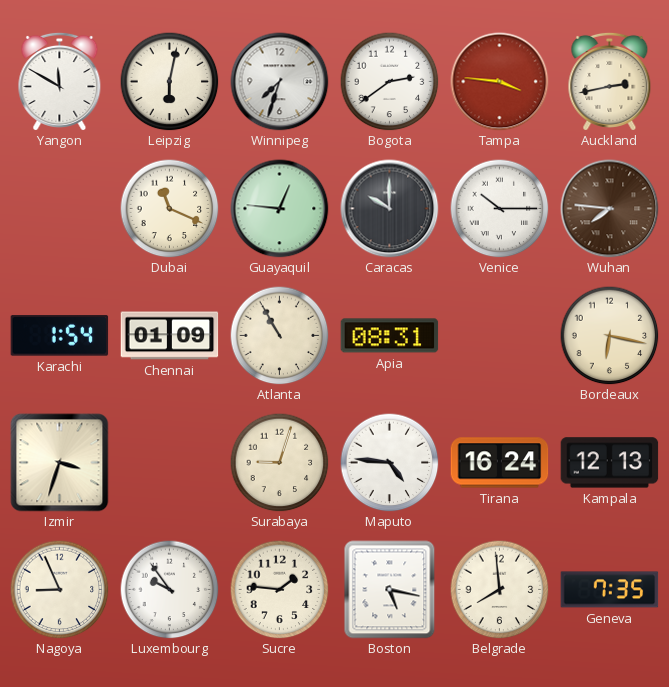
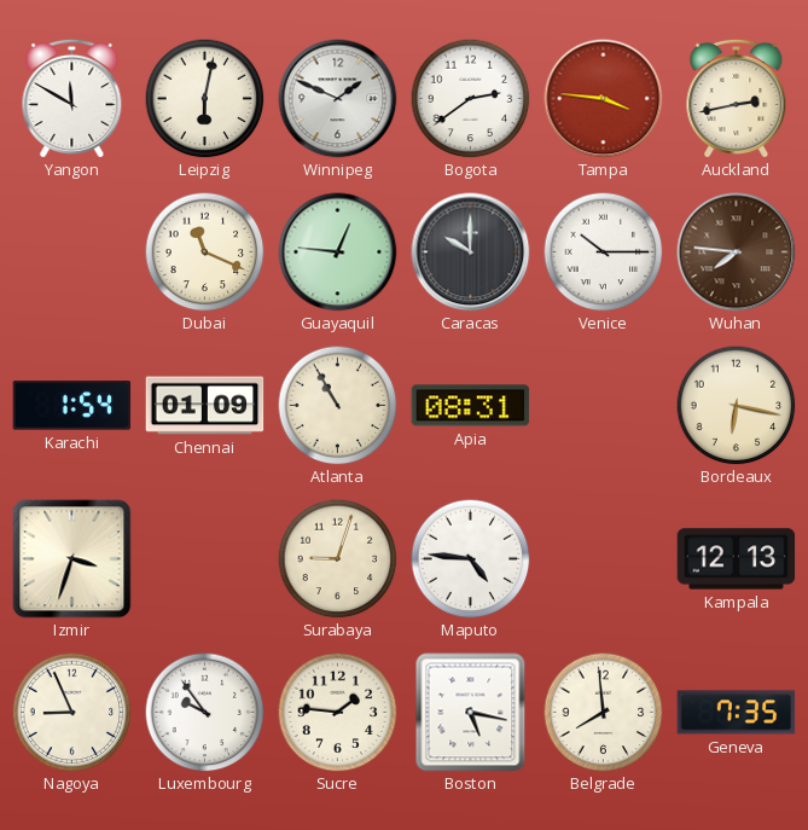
Winnipeg: 7:33 -> 1:49 (338, 99)
Tirana: 16:24 -> none (500, 463)
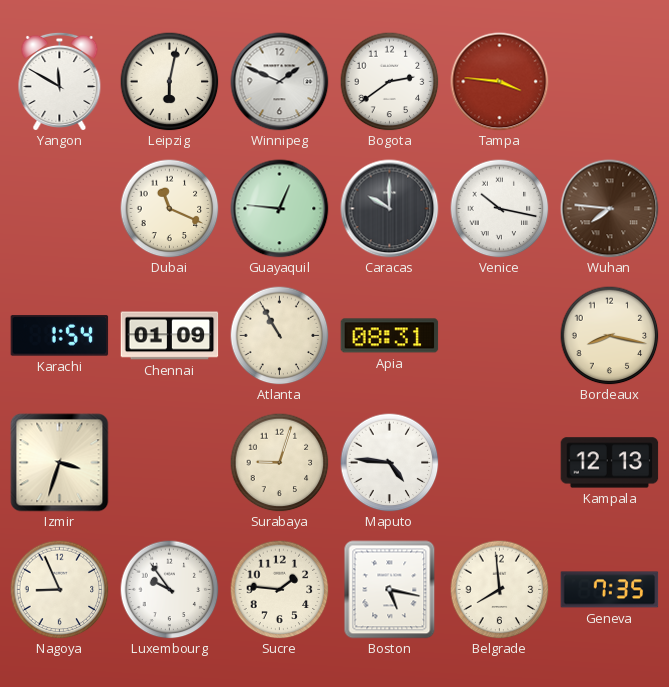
Auckland: 2:43 -> none (737, 98)
Venice: 10:15 -> 10:17 (500, 209)
Bordeaux: 6:17 -> 8:17 (610, 336)
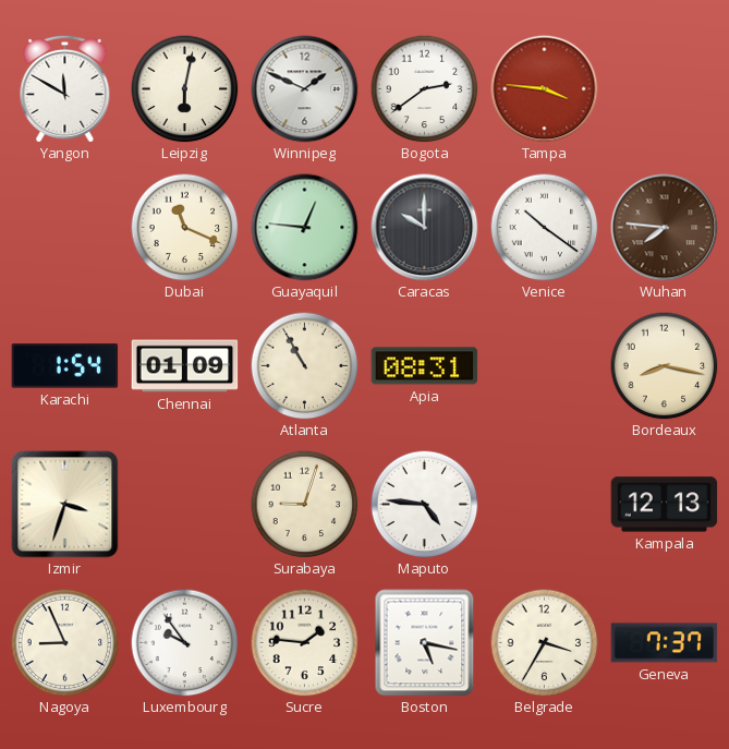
Venice: 10:17 -> 10:21 (545, 228)
Belgrade: 7:59 -> 3:35 (545, 643)
Geneva: 7:35 -> 7:37 (665, 643)
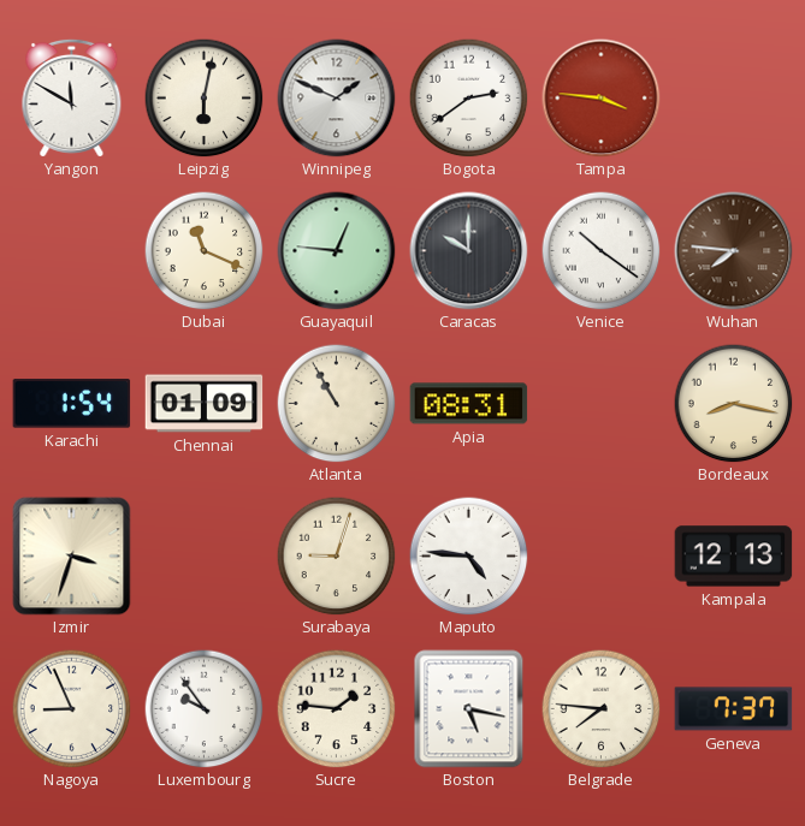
Belgrade: 3:35 -> 7:46 (602, 709)
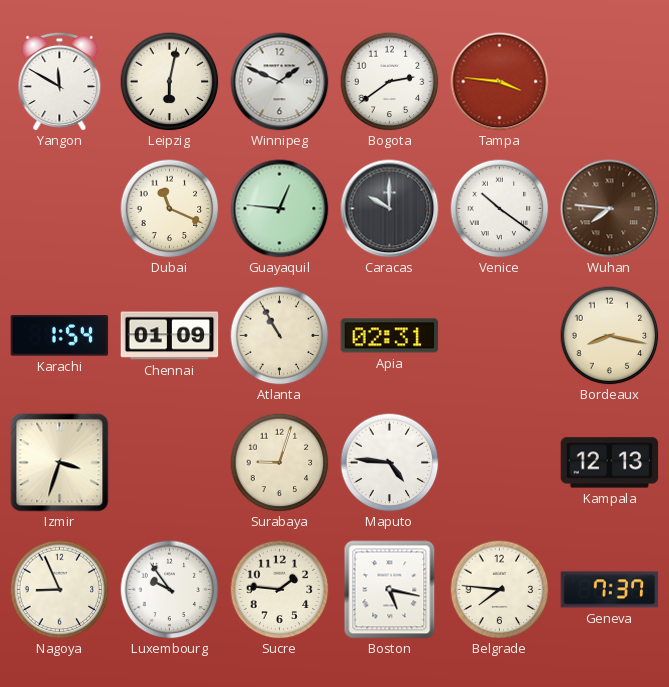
Apia: 08:31 -> 02:31 (390, 336)
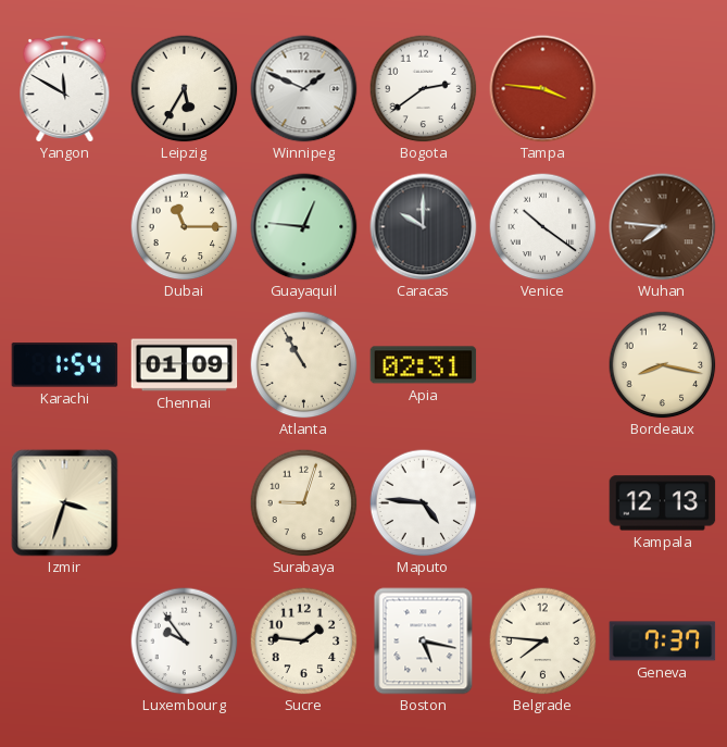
Leipzig: 6:02 -> 5:35 (185, 89)
Dubai: 11:19 -> 11:15 (185, 227)
Nagoya: 8:56 -> none (60, 590)
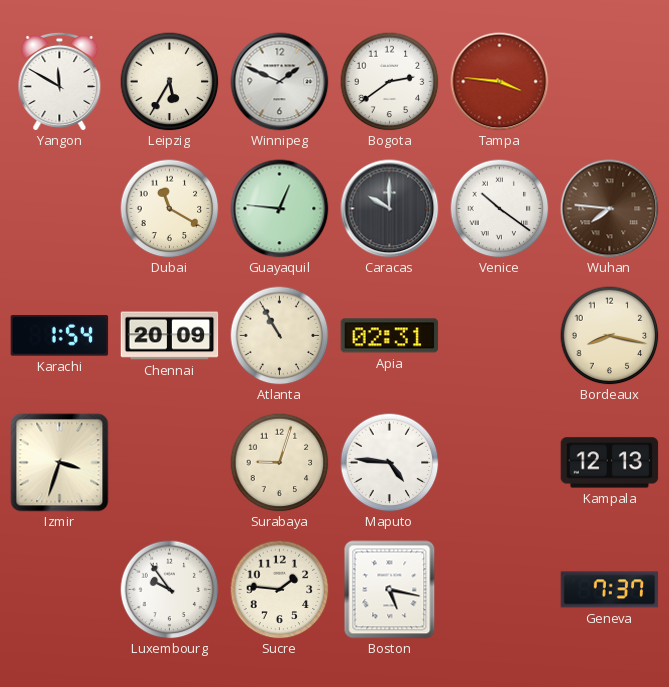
Dubai: 11:15 -> 11:20 (170, 209)
Chennai: 01:09 -> 20:09 (170, 336)
Belgrade: 7:46 -> none (543, 642)
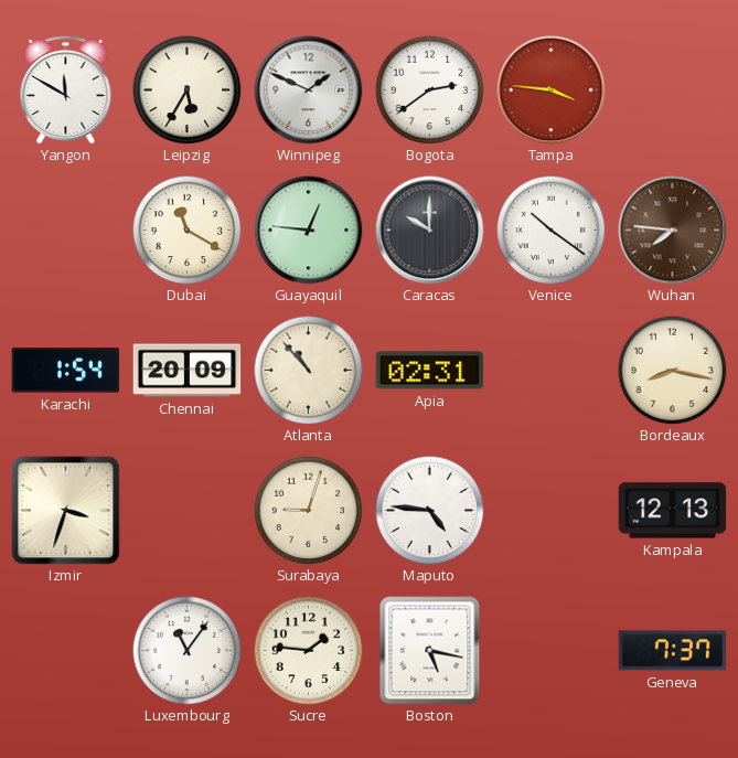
Atlanta: 10:55 -> 10:53 (309, 371)
Luxembourg: 9:54 -> 11:06 (188, 651)
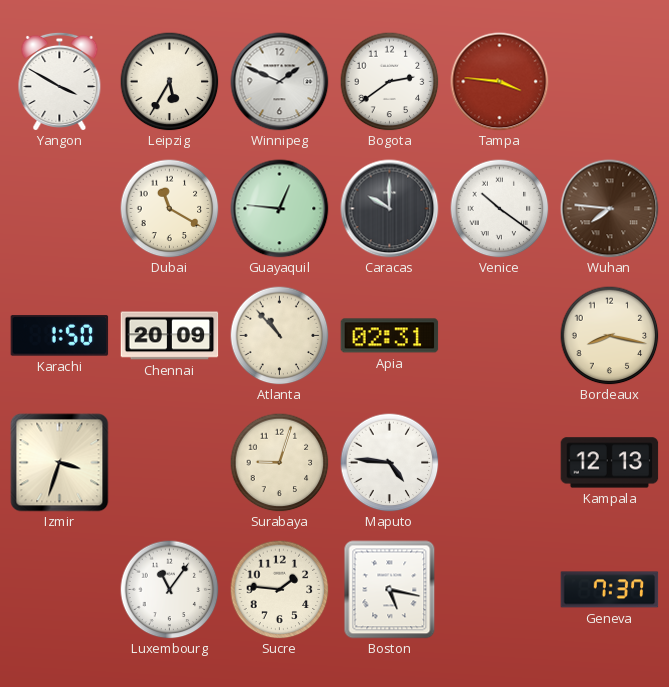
Yangon: 11:50 -> 3:50 (60, 81)
Karachi: 1:54 -> 1:50 (60, 336)
